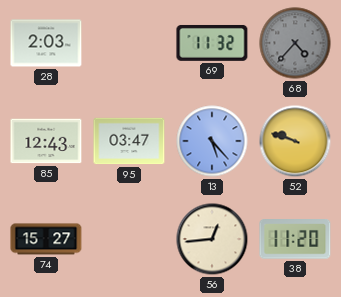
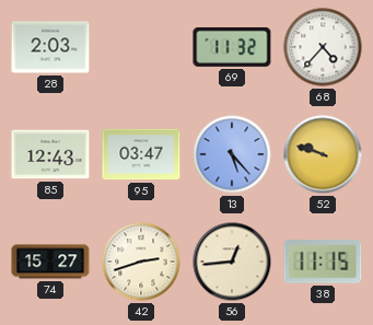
68 dial: grey -> white (323, 47)
42: none -> 2:42 (141, 262)
38: 11:20 -> 11:15 (323, 262)
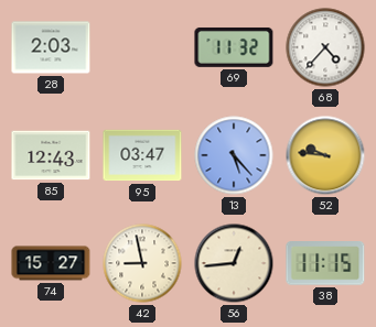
52: 9:48 -> 9:46 (325, 155)
42: 2:42 -> 8:58 (142, 263)
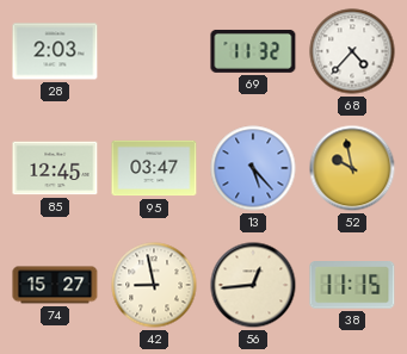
85: 12:43 -> 12:45 (55, 168)
52: 9:46 -> 9:58 (352, 168)
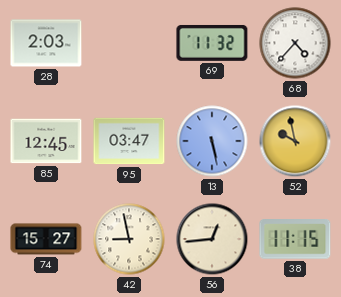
13: 5:23 -> 5:28 (212, 141)
